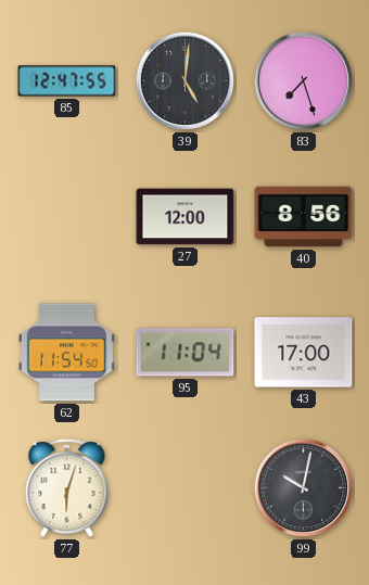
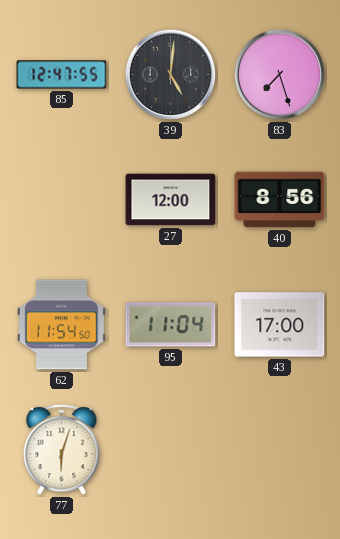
99: 10:02 -> none (304, 488)
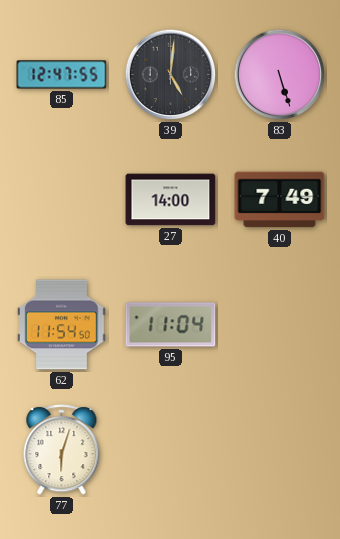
83: 7:27 -> 5:27 (280, 75)
27: 12:00 -> 14:00 (171, 200)
40: 8:56 -> 7:49 (280, 200)
43: 17:00 -> none (280, 325)
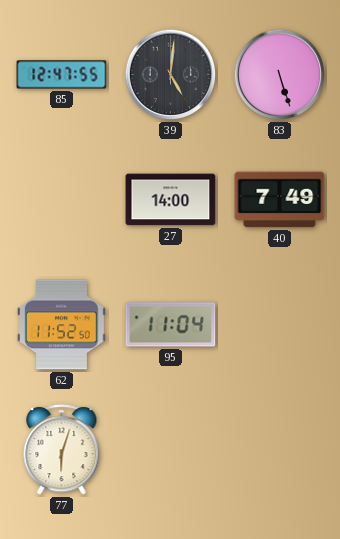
62: 11:54 -> 11:52 (62, 325)
